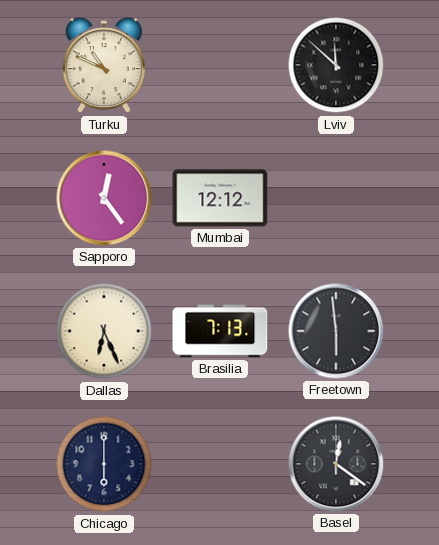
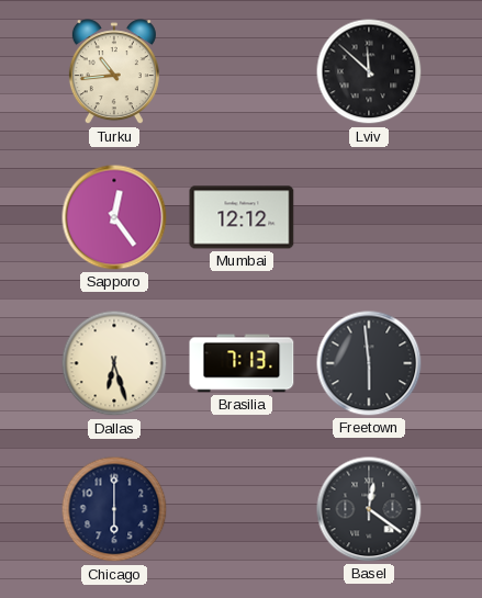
Turku: 10:49 -> 10:44 (114, 72)
Dallas: 6:26 -> 6:27 (114, 363)
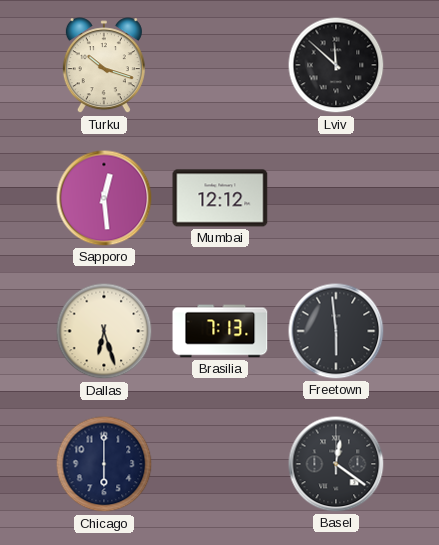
Turku: 10:44 -> 10:18 (104, 66)
Sapporo: 12:24 -> 12:29 (104, 198)
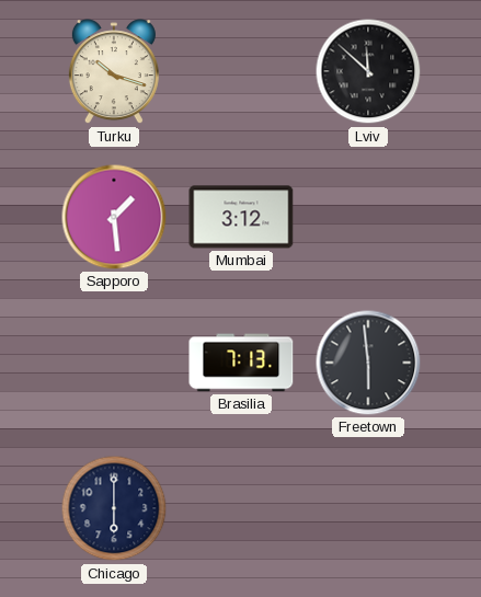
Sapporo: 12:29 -> 1:29 (114, 217)
Mumbai: 12:12 -> 3:12 (241, 217)
Dallas: 6:27 -> none (104, 331)
Basel: 12:21 -> none (336, 464)
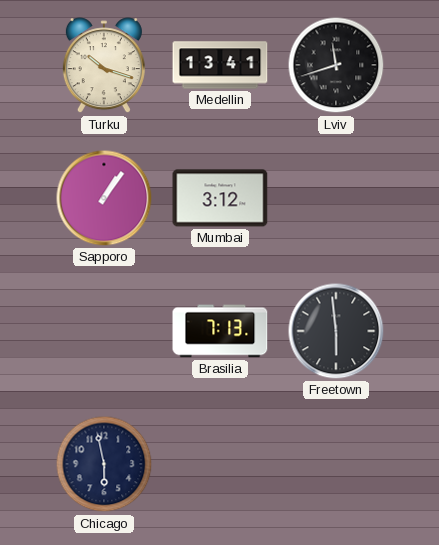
Medellin: none -> 13:41 (220, 65)
Lviv: 11:52 -> 11:42 (336, 65)
Sapporo: 1:29 -> 1:06 (104, 198)
Chicago: 6:00 -> 5:58 (104, 464)
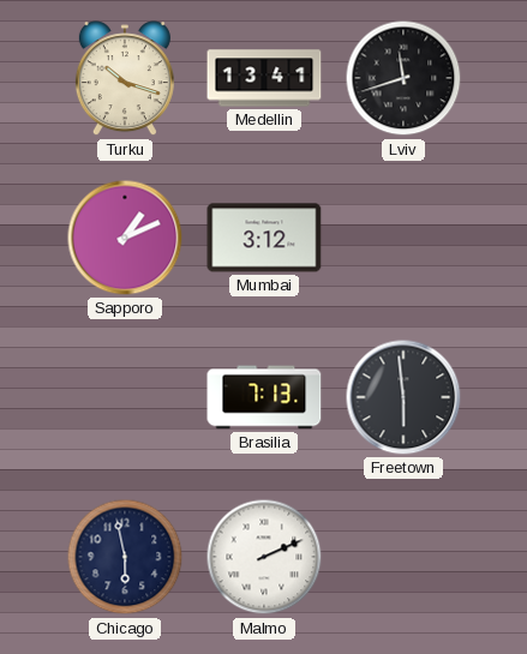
Sapporo: 1:06 -> 1:11 (125, 238)
Malmo: none -> 2:11 (264, 557)
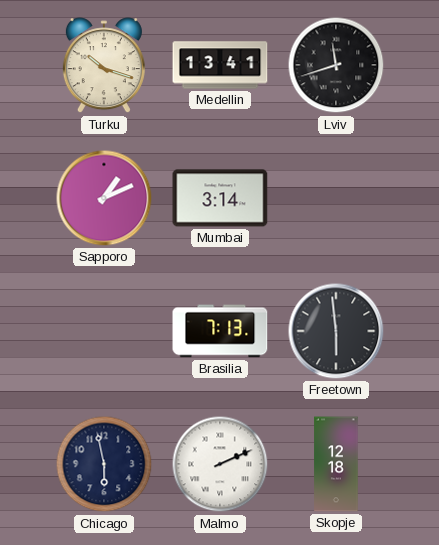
Mumbai: 3:12 -> 3:14 (220, 198)
Skopje: none -> 12:18 (336, 464)
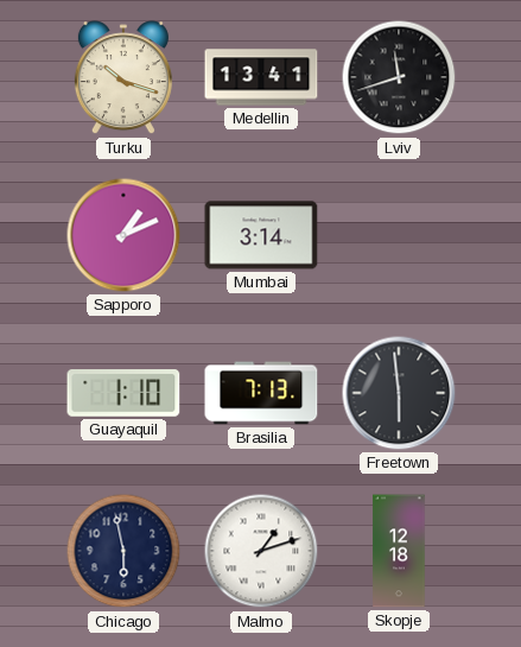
Guayaquil: none -> 1:10 (123, 394)
Malmo: 2:11 -> 1:12 (261, 551)
